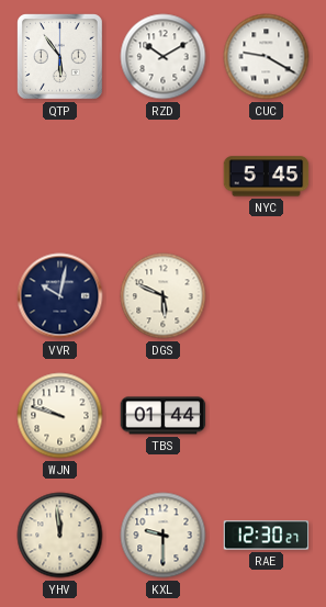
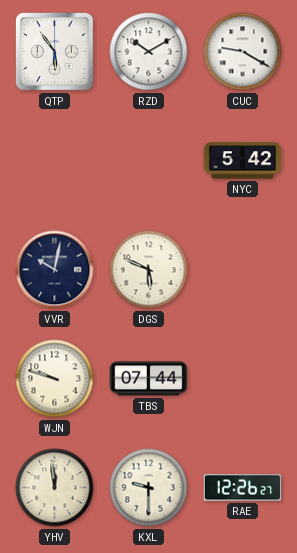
NYC: 5:45 -> 5:42 (243, 161)
TBS: 01:44 -> 07:44 (149, 379)
RAE: 12:30 -> 12:26 (243, 488)
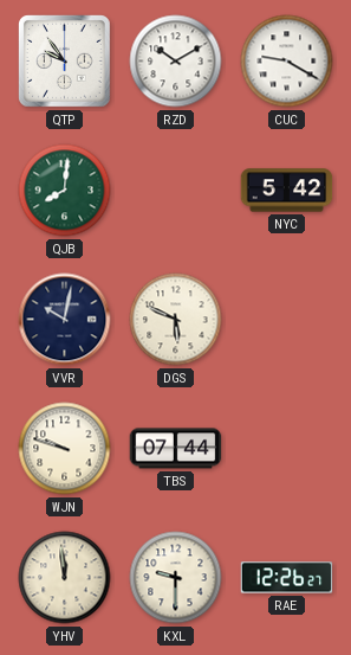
QTP: 5:54 -> 9:54 (65, 62)
QJB: none -> 8:01 (65, 191)
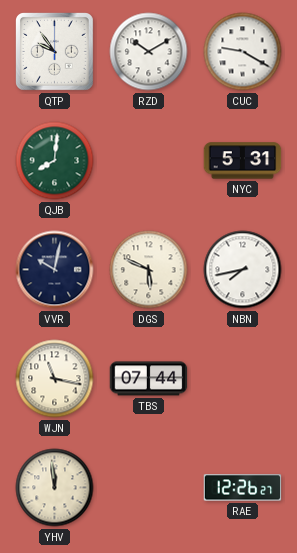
NYC: 5:42 -> 5:31 (243, 161)
NBN: none -> 7:43 (243, 270)
WJN: 9:48 -> 11:17 (55, 379)
KXL: 9:30 -> none (176, 578)
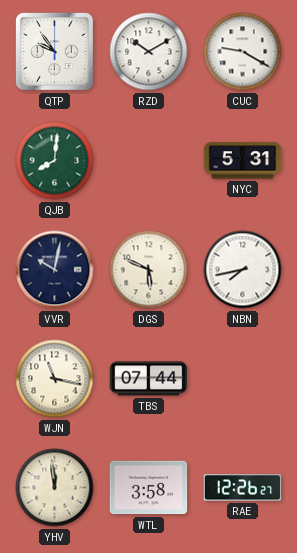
WTL: none -> 3:58 (149, 488)
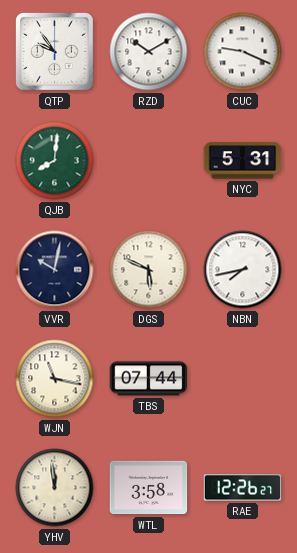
CUC: 9:20 -> 9:19 (243, 52)
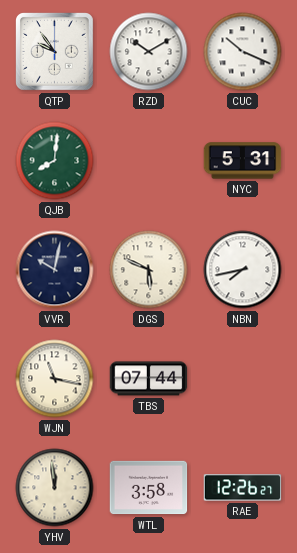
CUC: 9:19 -> 10:19 (243, 52)
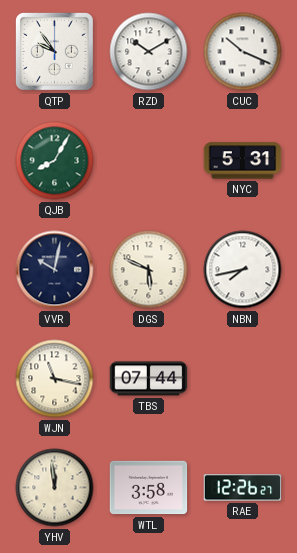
QJB: 8:01 -> 8:05 (55, 161)
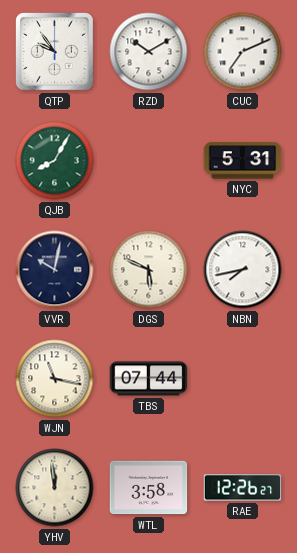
CUC: 10:19 -> 7:11 (243, 52)
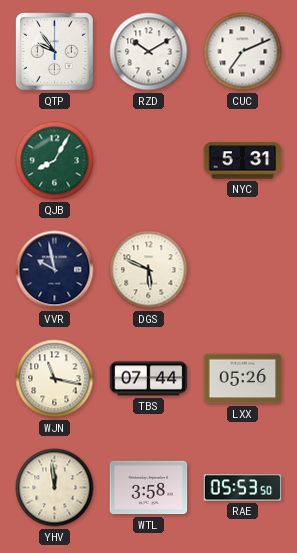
VVR: 10:02 -> 9:58 (55, 270)
NBN: 7:43 -> none (243, 270)
LXX: none -> 05:26 (243, 379)
RAE: 12:26 -> 05:53 (243, 488)
